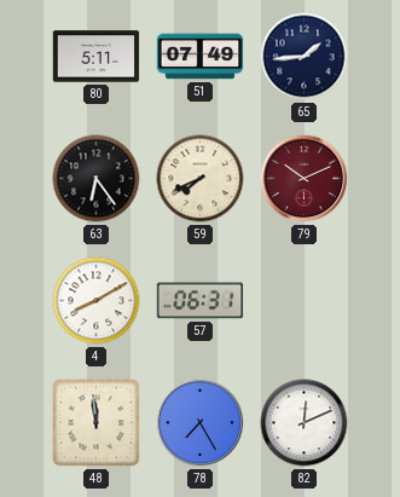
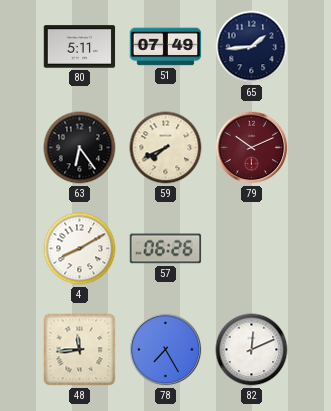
57: 06:31 -> 06:26 (166, 249)
48: 11:59 -> 11:44 (80, 350)
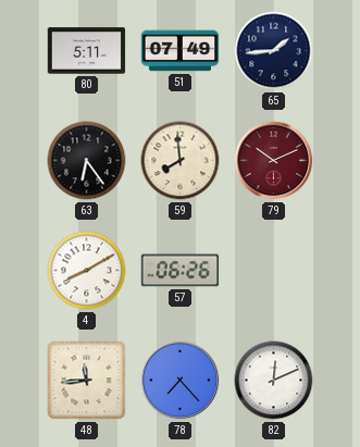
59: 7:41 -> 7:59 (181, 161)
78: 7:25 -> 7:23 (181, 381)
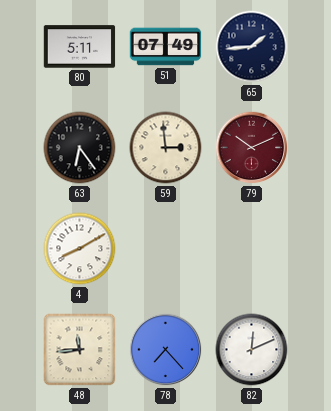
59: 7:59 -> 2:59 (166, 148)
57: 06:26 -> none (181, 271)
